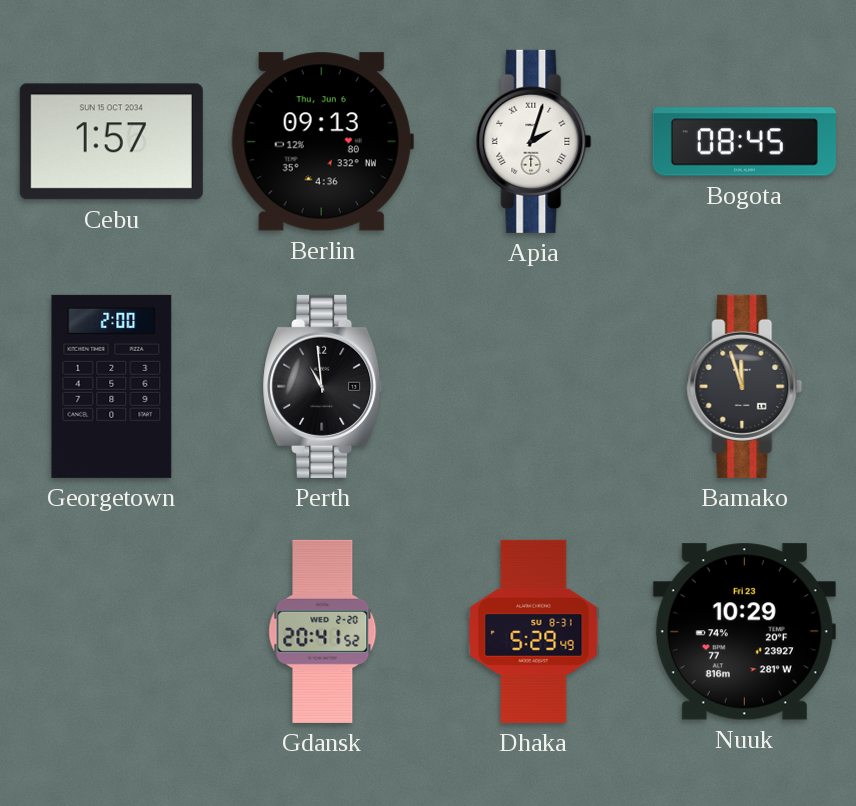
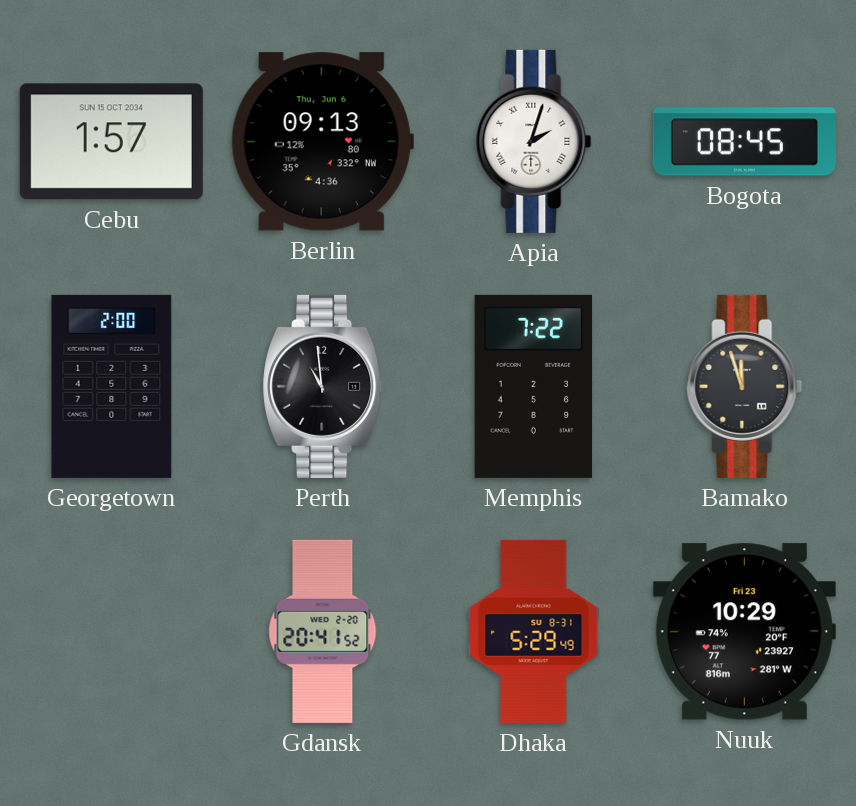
Memphis: none -> 7:22 (534, 386)
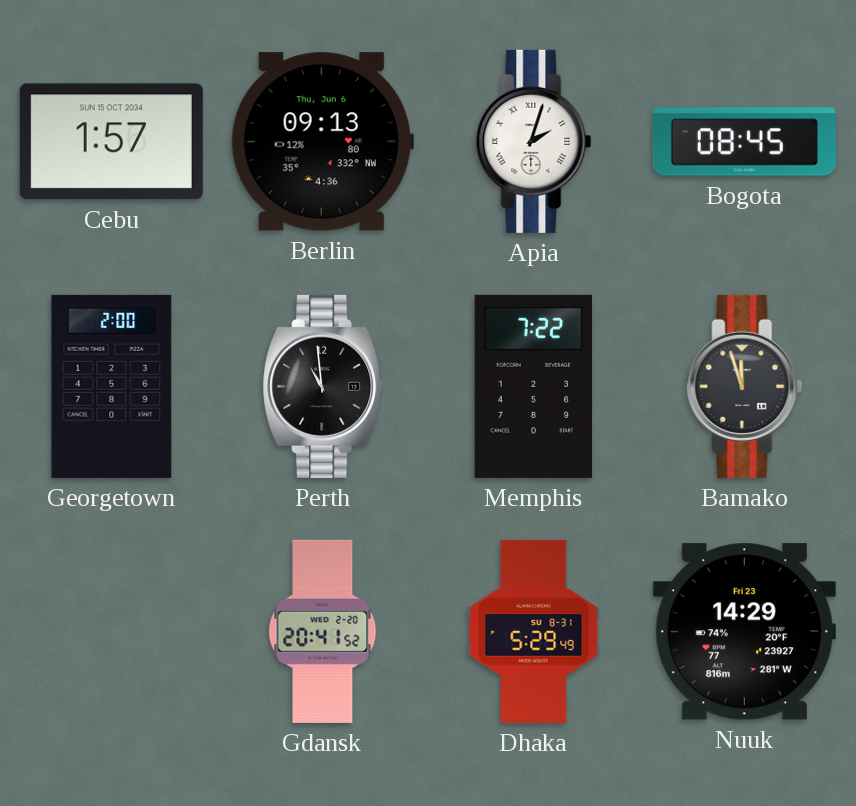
Nuuk: 10:29 -> 14:29 (744, 632)
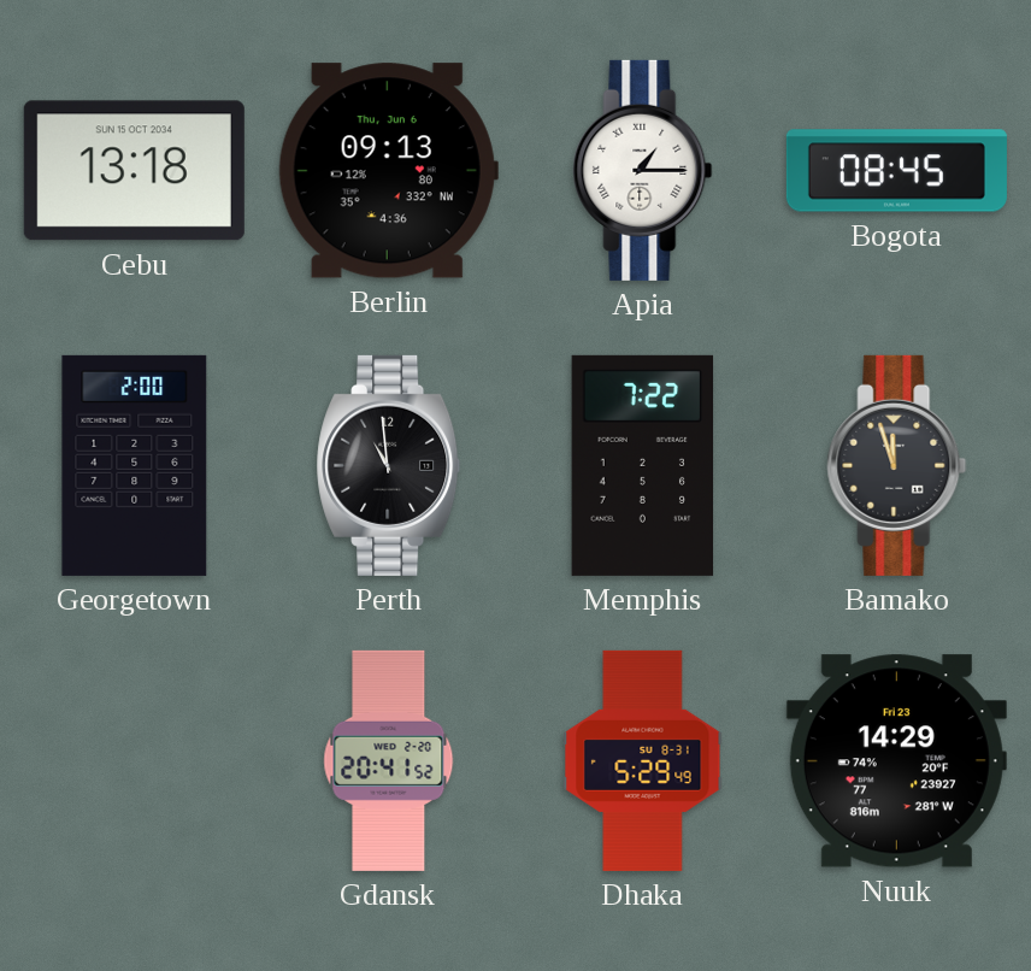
Cebu: 1:57 -> 13:18 (134, 171)
Apia: 2:03 -> 1:15 (643, 170)
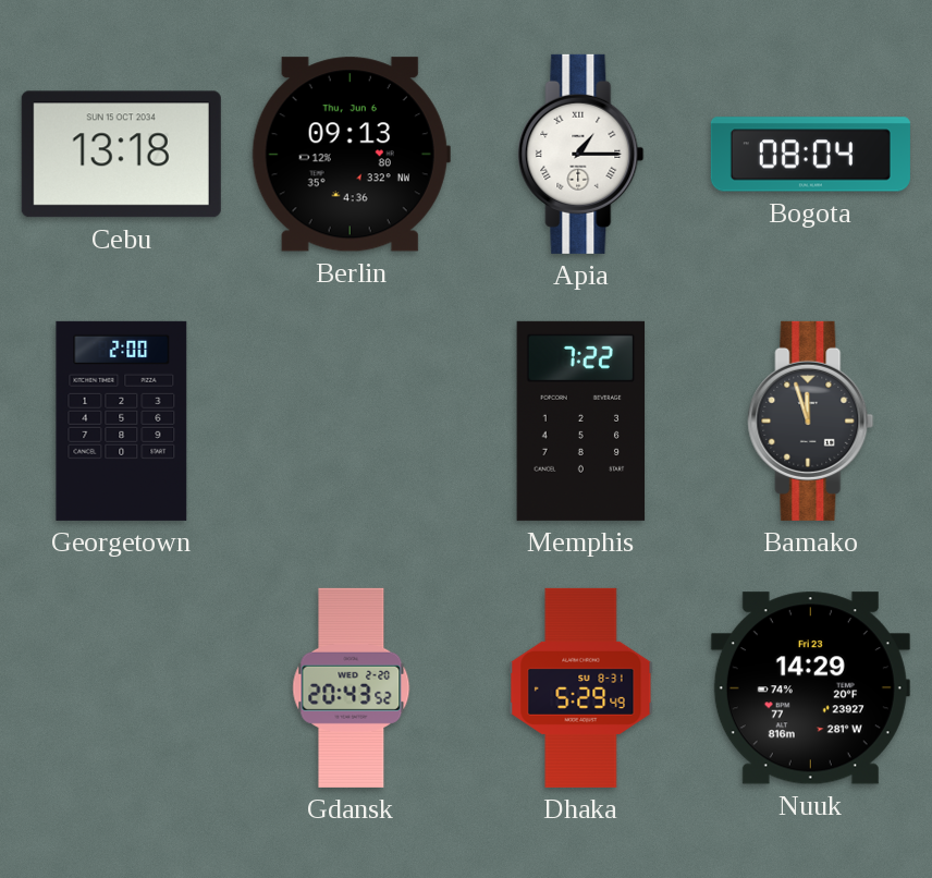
Bogota: 08:45 -> 08:04 (810, 155)
Perth: 10:59 -> none (389, 465)
Gdansk: 20:41 -> 20:43 (352, 687)
